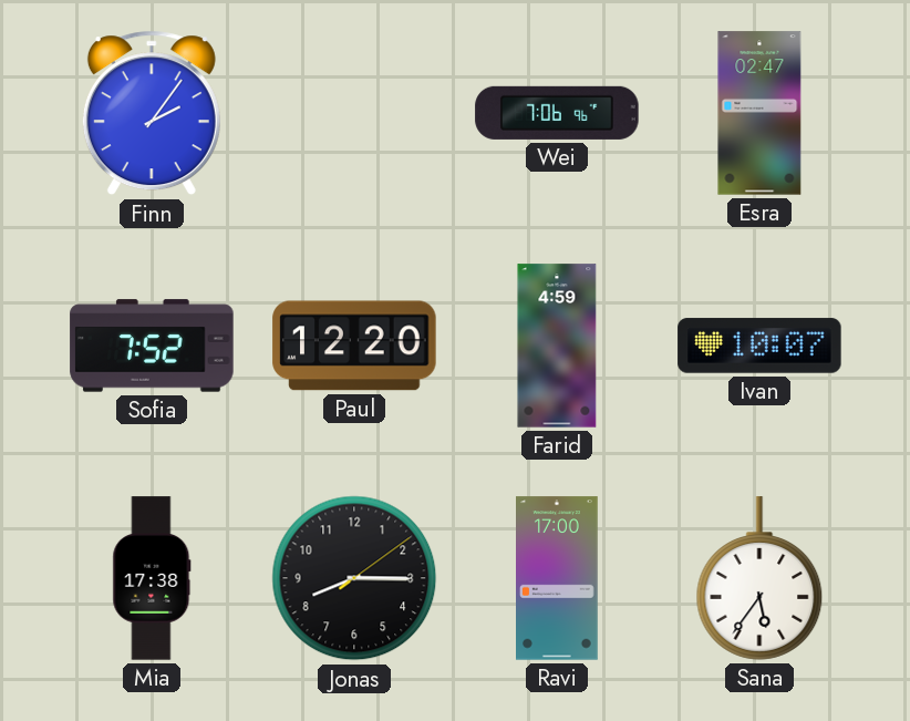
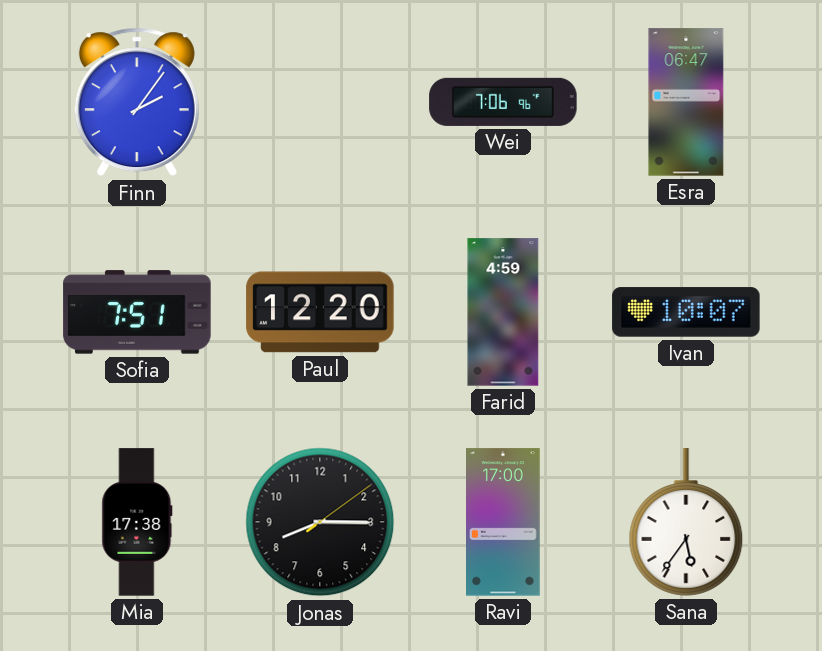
Esra: 02:47 -> 06:47 (686, 102)
Sofia: 7:52 -> 7:51 (137, 312)
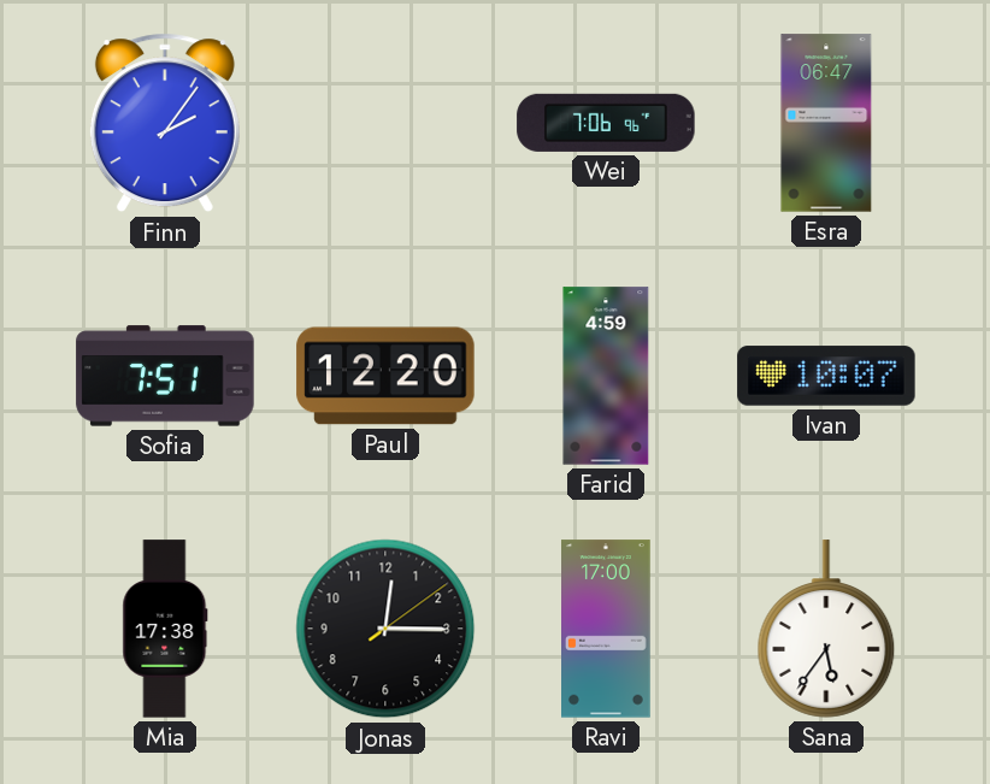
Jonas: 8:15 -> 12:15 (385, 629)
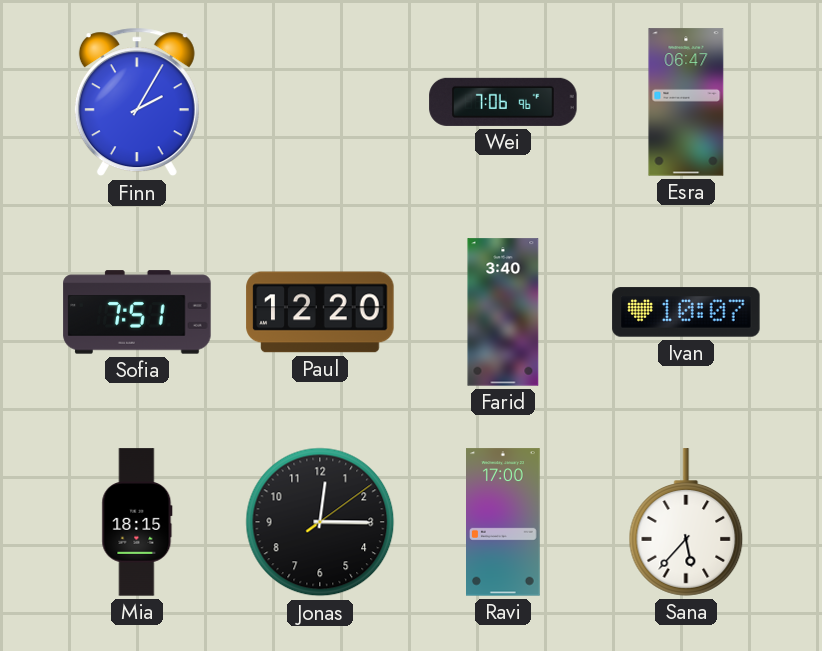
Finn: 2:06 -> 2:05 (137, 102)
Farid: 4:59 -> 3:40 (503, 312)
Mia: 17:38 -> 18:15 (137, 522)
Sana: 5:36 -> 5:37 (686, 522)
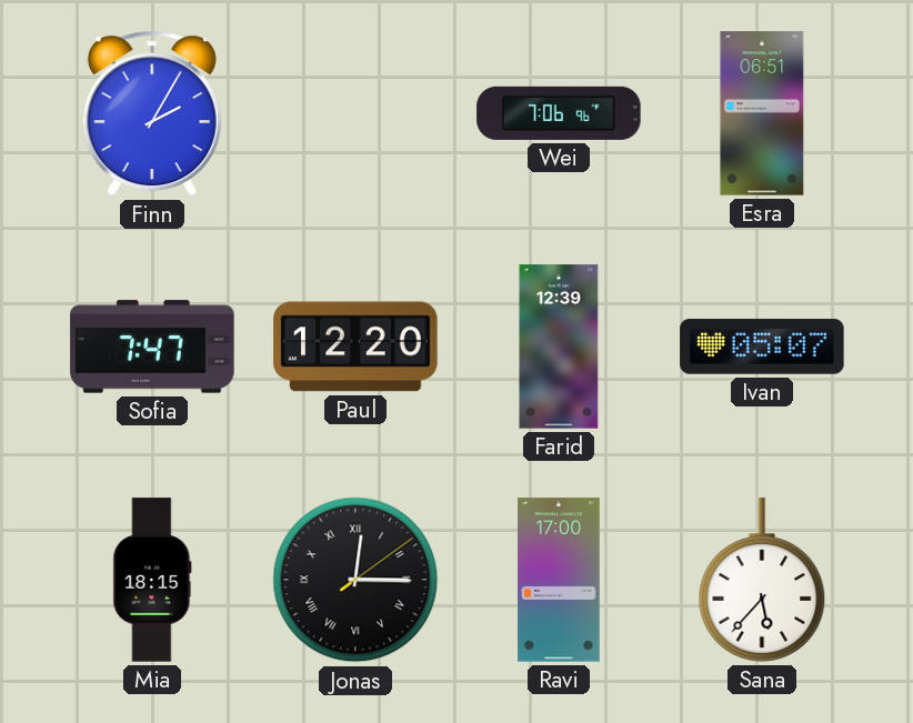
Esra: 06:47 -> 06:51 (762, 113)
Sofia: 7:51 -> 7:47 (152, 347)
Farid: 3:40 -> 12:39 (559, 347)
Ivan: 10:07 -> 05:07 (762, 347)
Jonas numerals: Arabic -> Roman (355, 580)
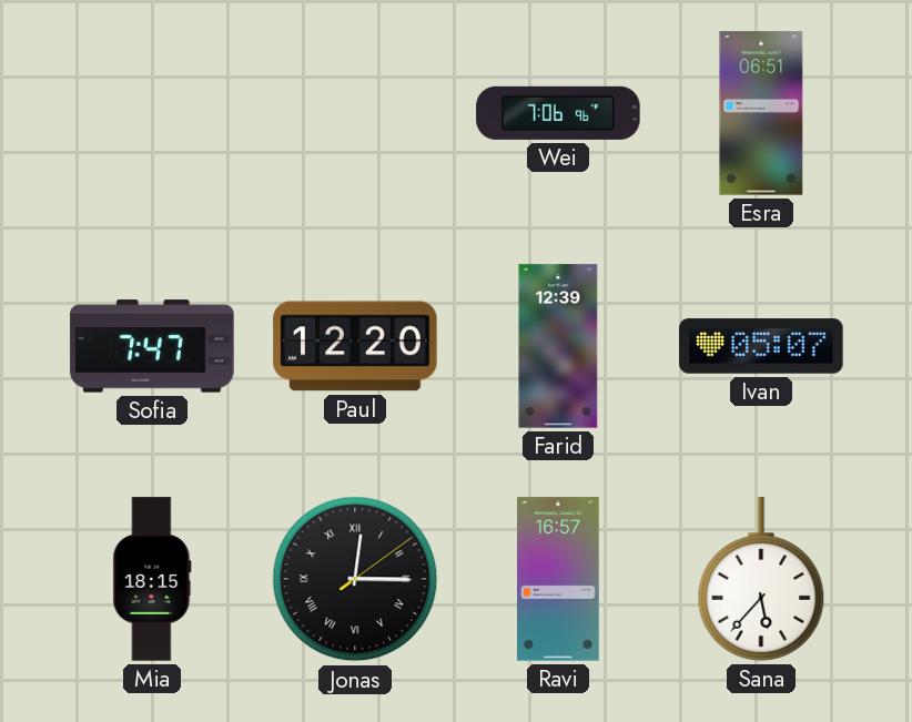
Finn: 2:05 -> none (152, 113)
Ravi: 17:00 -> 16:57 (559, 579)
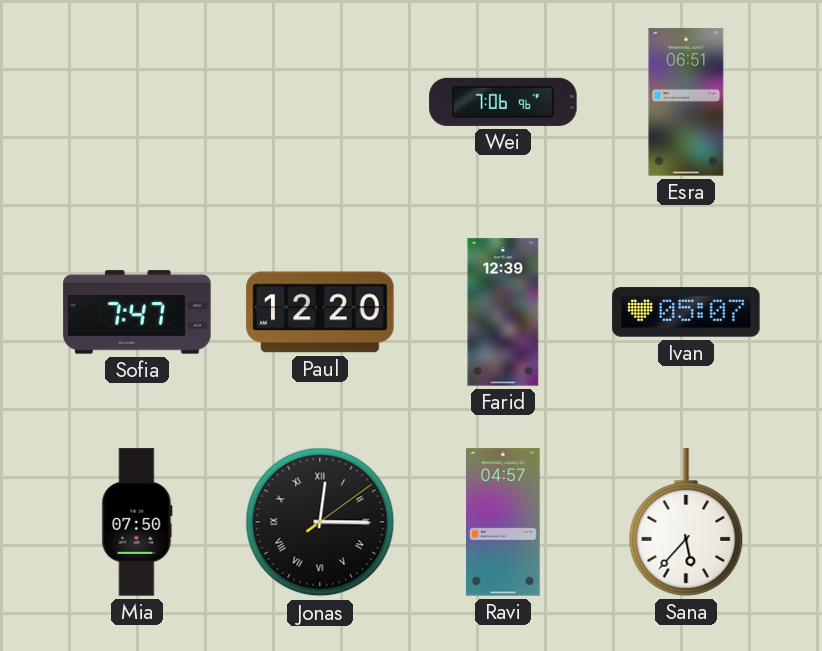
Mia: 18:15 -> 07:50 (137, 522)
Ravi: 16:57 -> 04:57 (504, 522)
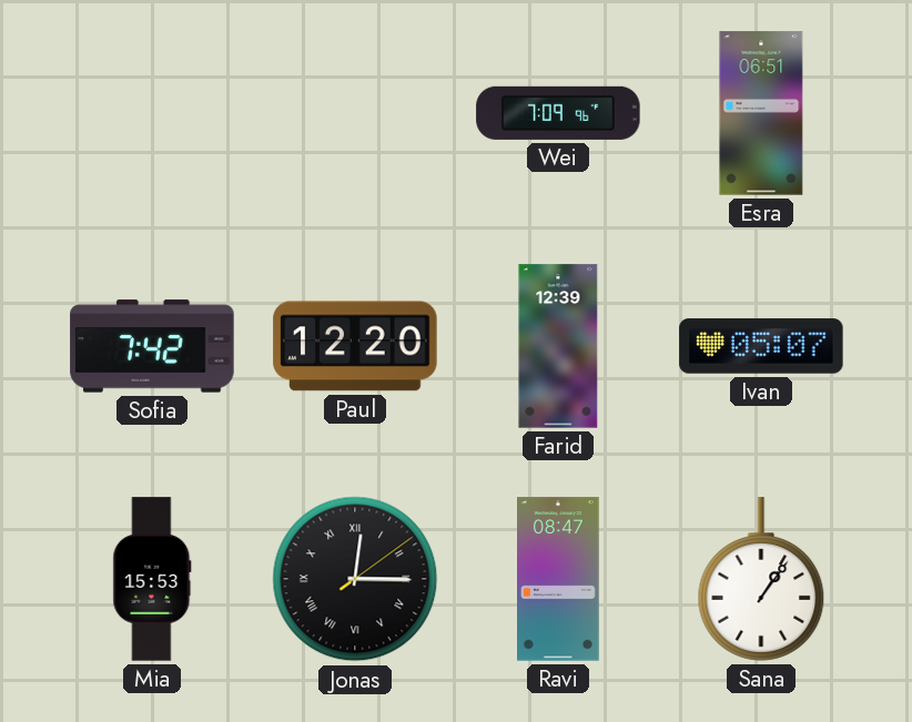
Wei: 7:06 -> 7:09 (558, 113)
Sofia: 7:47 -> 7:42 (152, 346)
Mia: 07:50 -> 15:53 (152, 579)
Ravi: 04:57 -> 08:47 (559, 579)
Sana: 5:37 -> 1:06 (761, 579)
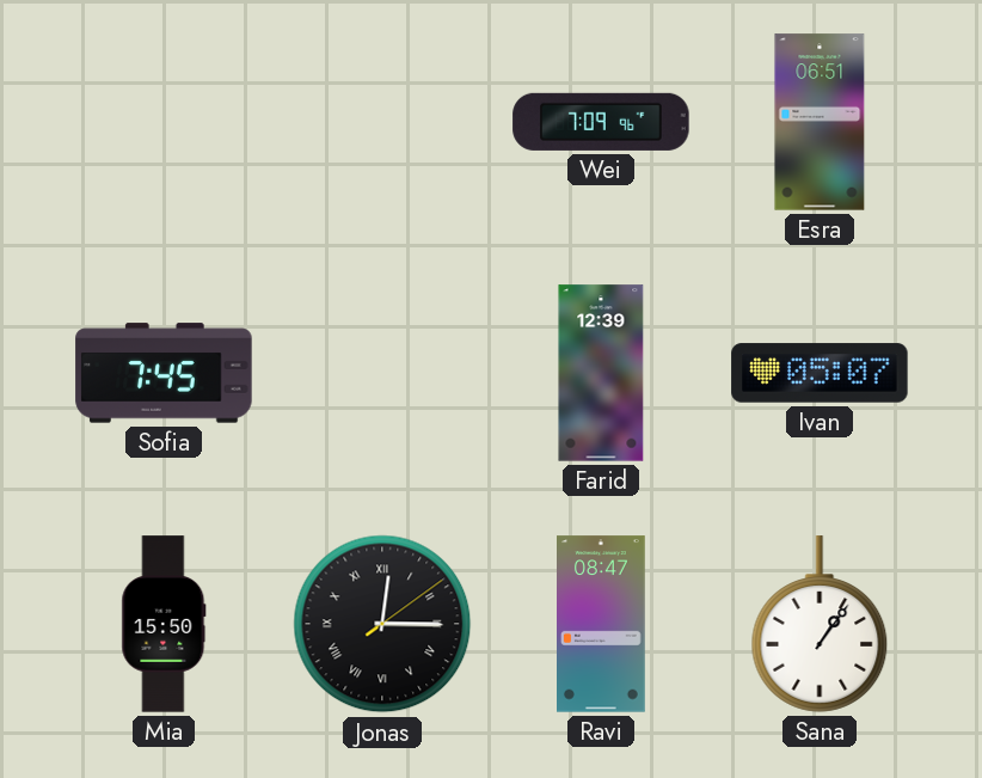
Sofia: 7:42 -> 7:45 (164, 373)
Paul: 12:20 -> none (355, 346)
Mia: 15:53 -> 15:50 (164, 624)
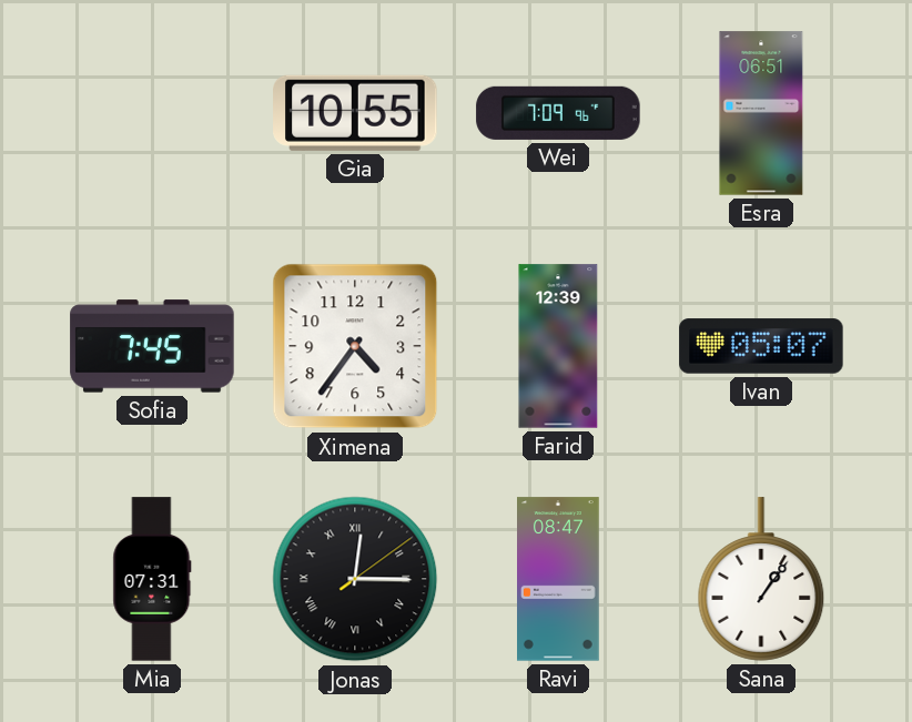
Gia: none -> 10:55 (355, 113)
Ximena: none -> 4:36 (355, 346)
Mia: 15:50 -> 07:31 (152, 579)
